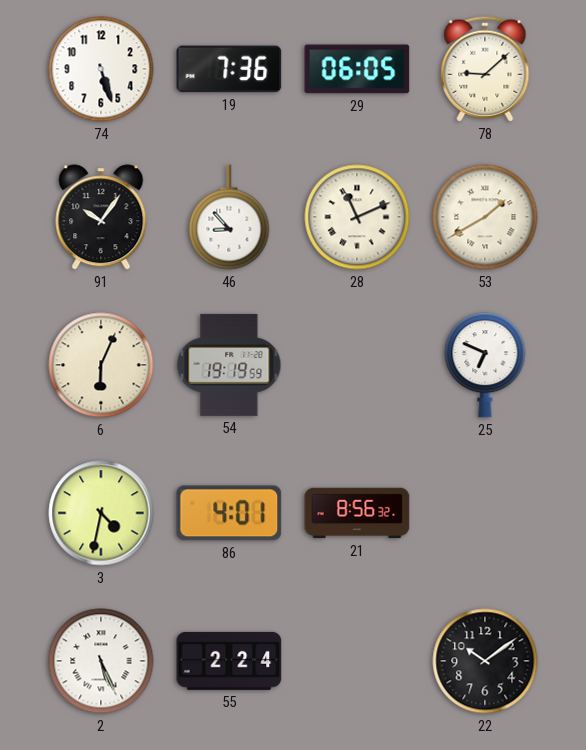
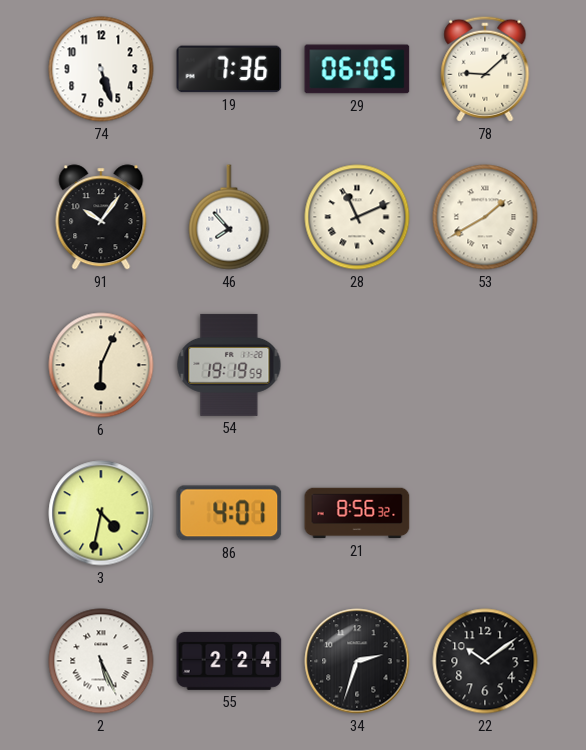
46: 8:53 -> 7:53 (229, 217)
25: 6:49 -> none (485, 365)
34: none -> 2:33 (357, 661)
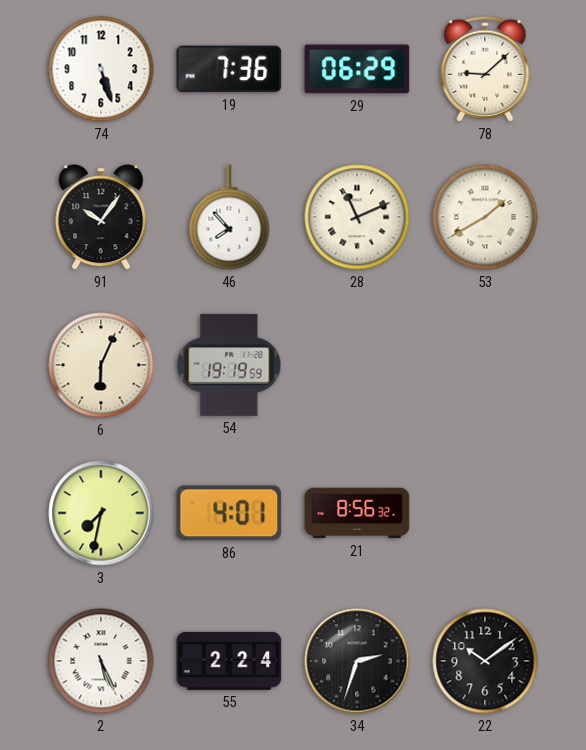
29: 06:05 -> 06:29 (357, 69)
3: 4:32 -> 7:32 (101, 513)
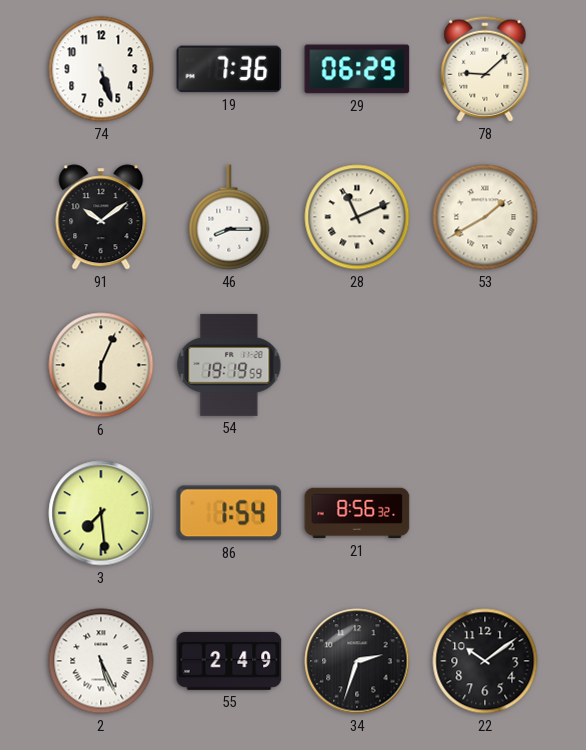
91: 10:06 -> 10:09 (101, 217)
46: 7:53 -> 8:15 (229, 217)
3: 7:32 -> 7:29 (101, 513)
86: 4:01 -> 1:54 (229, 513)
55: 2:24 -> 2:49 (229, 661)
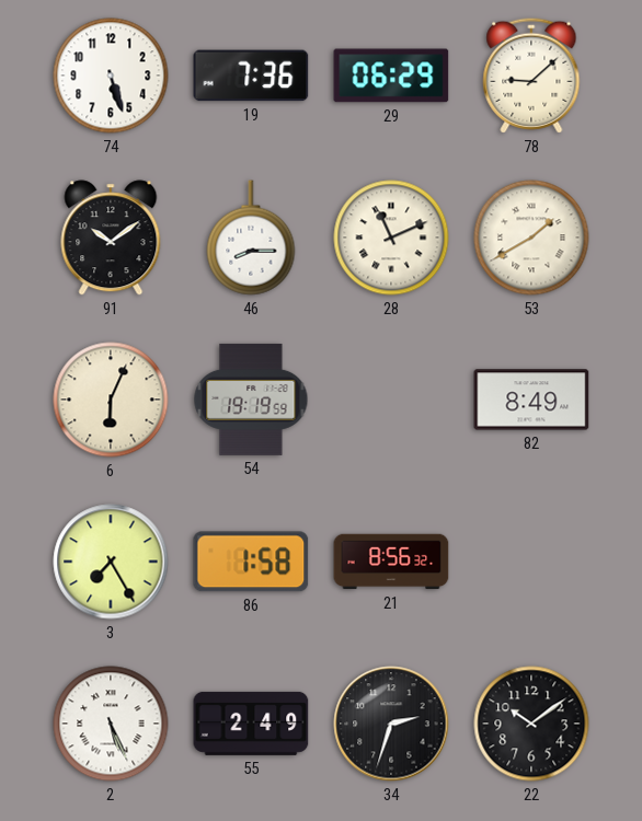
82: none -> 8:49 (531, 400)
3: 7:29 -> 7:25 (111, 562)
86: 1:54 -> 1:58 (251, 562)
